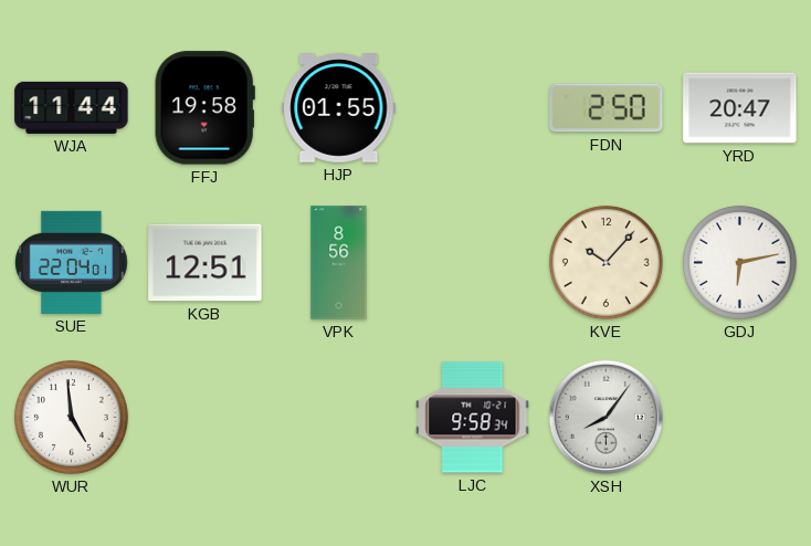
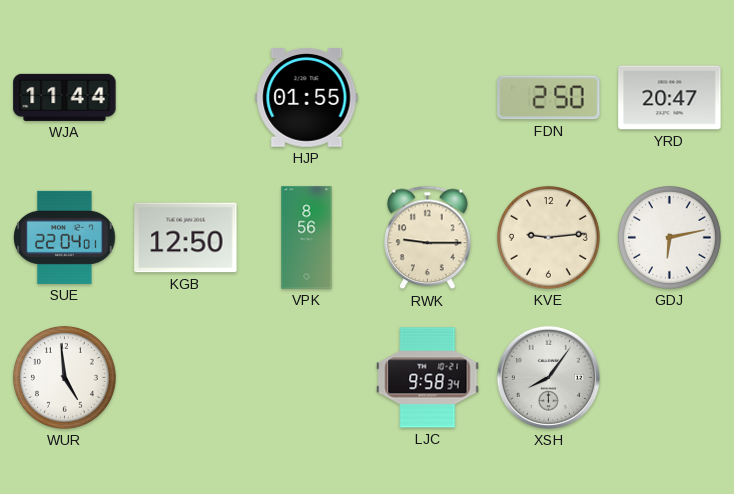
FFJ: 19:58 -> none (204, 108)
KGB: 12:51 -> 12:50 (186, 238)
RWK: none -> 9:15 (428, 238)
KVE: 10:07 -> 9:14 (548, 237)
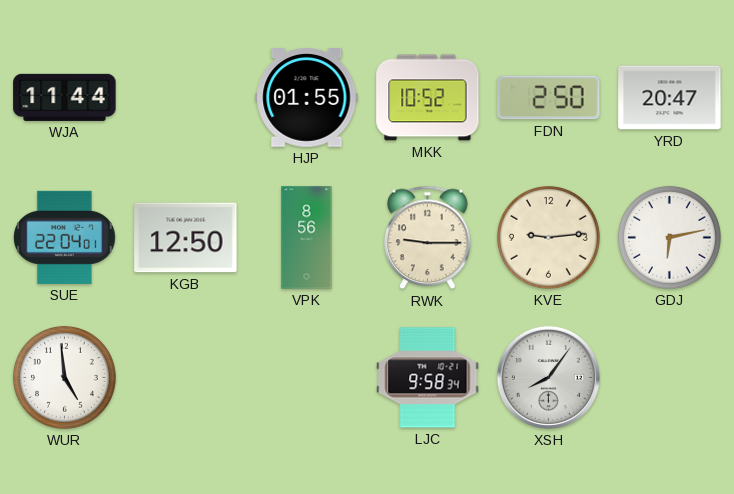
MKK: none -> 10:52 (428, 98)
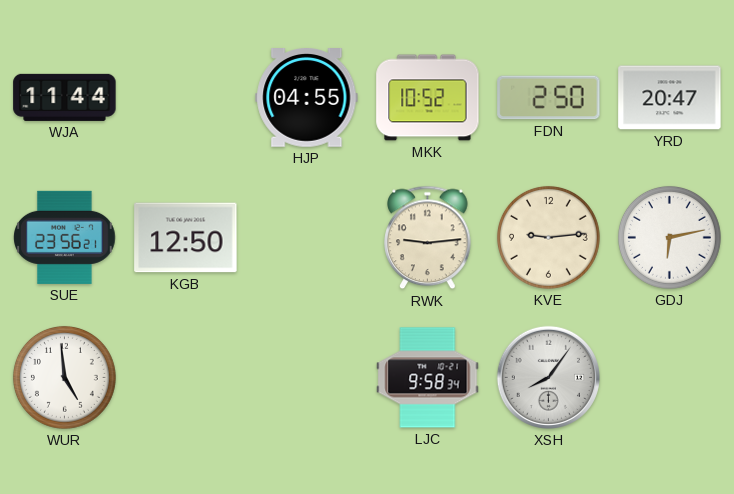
HJP: 01:55 -> 04:55 (307, 98)
SUE: 22:04 -> 23:56 (65, 237)
VPK: 8:56 -> none (307, 238)
RWK: 9:15 -> 9:14 (428, 238)
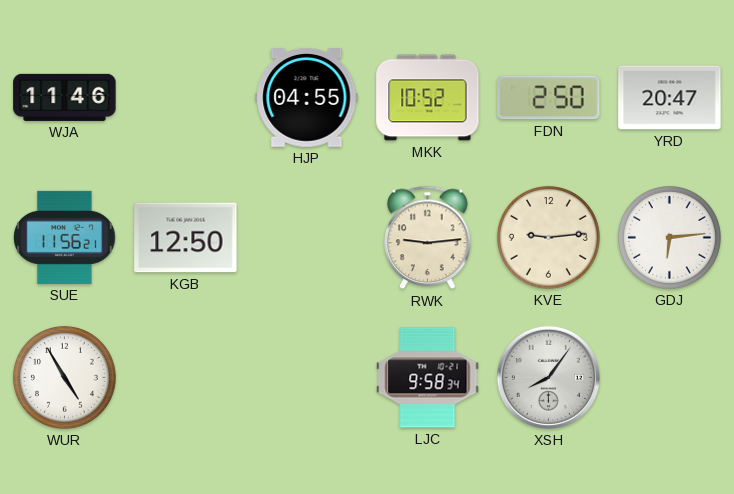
WJA: 11:44 -> 11:46 (65, 97)
SUE: 23:56 -> 11:56 (65, 237)
GDJ: 6:13 -> 6:14 (669, 237)
WUR: 4:59 -> 4:55 (64, 377)
